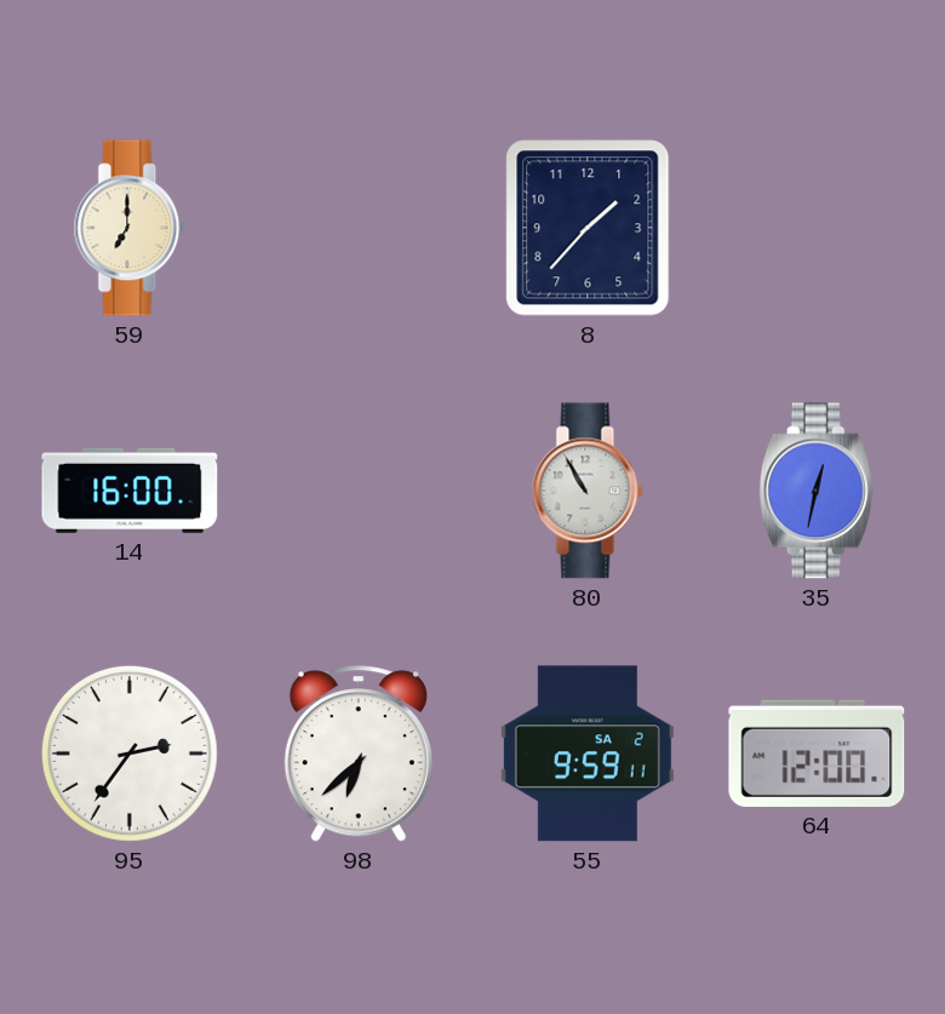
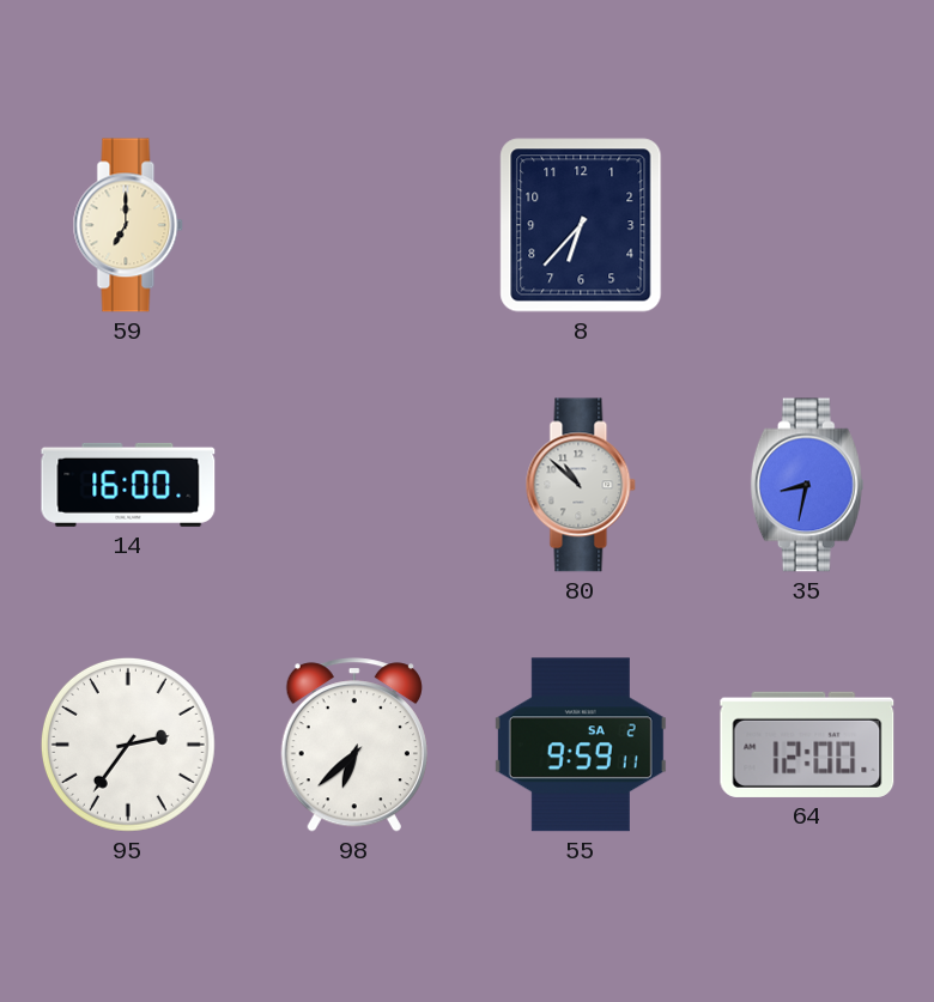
8: 1:37 -> 6:37 (581, 225)
80: 10:55 -> 10:52 (581, 485)
35: 12:32 -> 8:32 (807, 485)
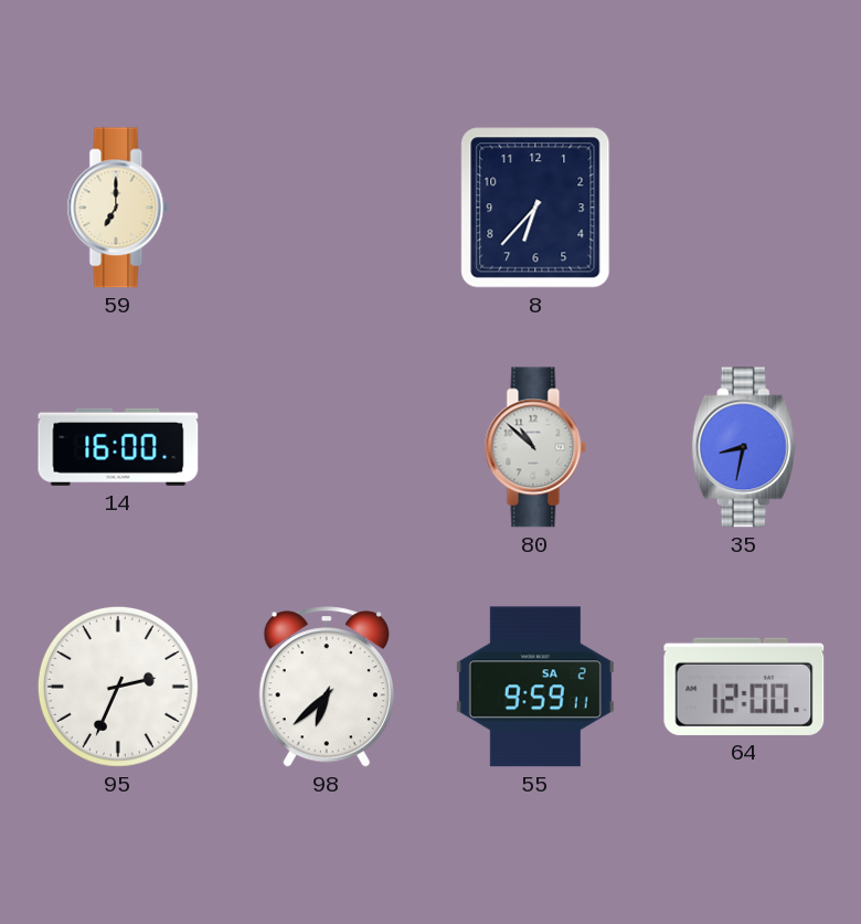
95: 2:36 -> 2:34 (118, 687)
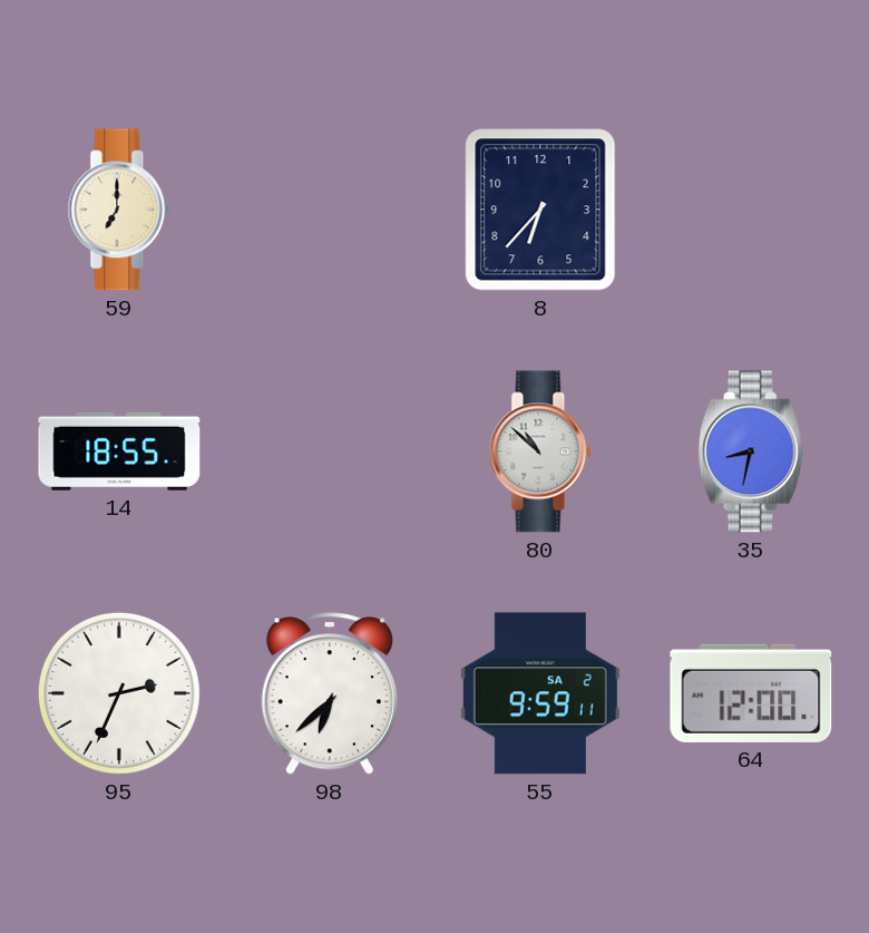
14: 16:00 -> 18:55 (119, 451)
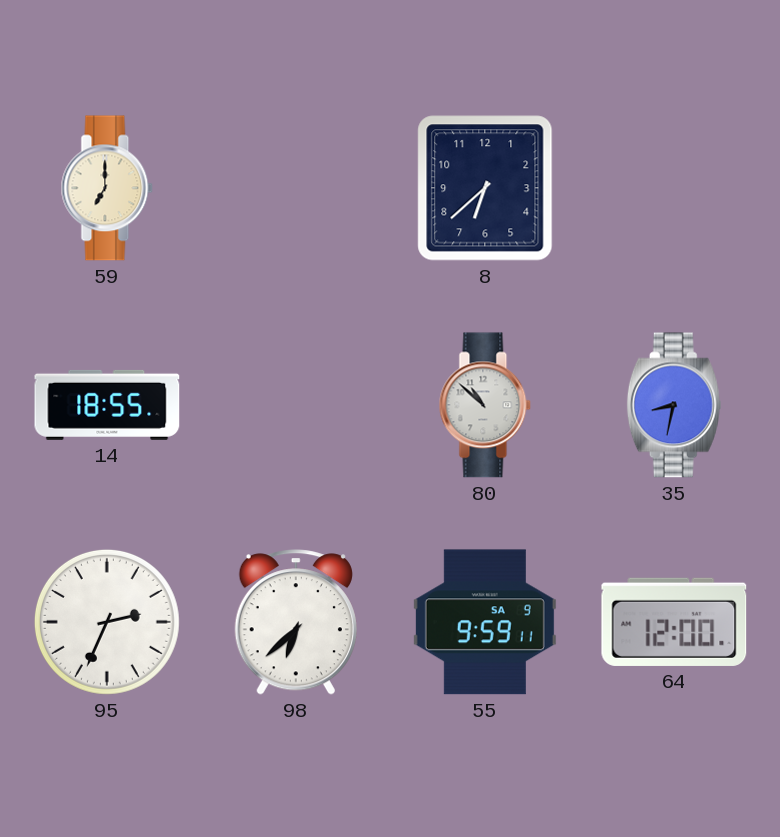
8: 6:37 -> 6:38 (485, 188)
55 date: SA 2 -> SA 9 (485, 622)
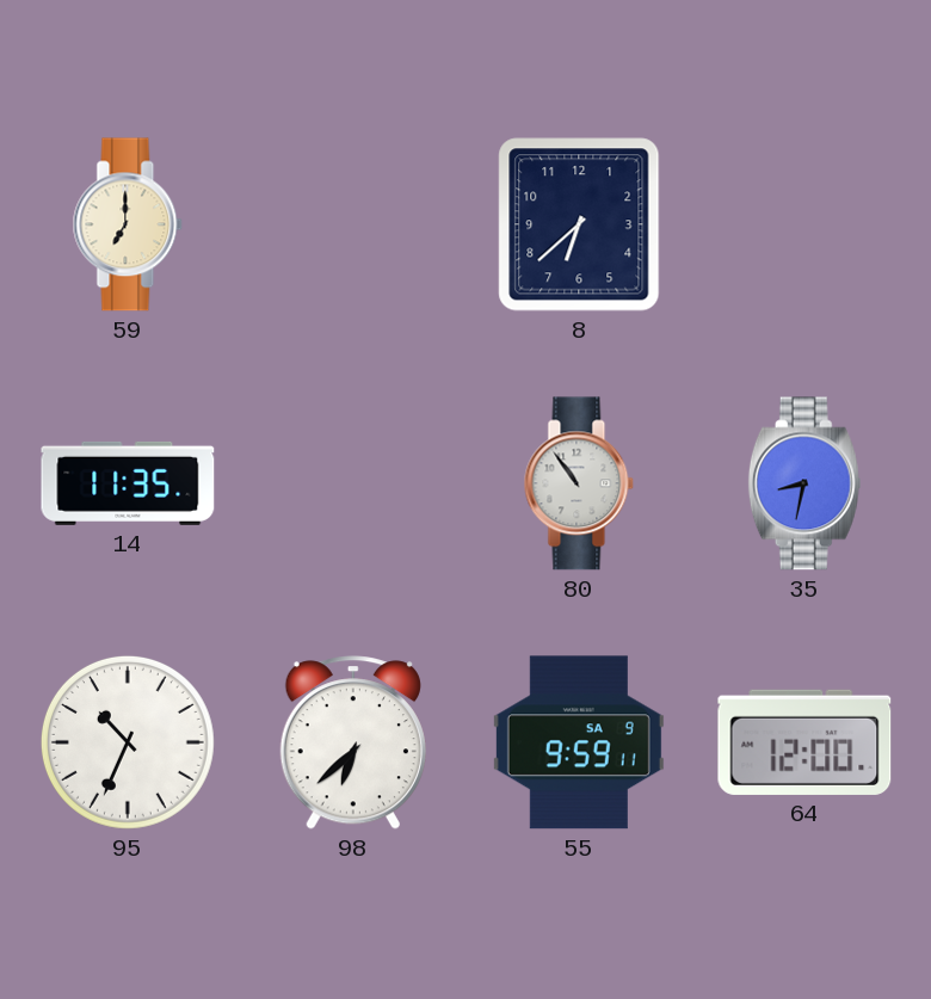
14: 18:55 -> 11:35 (128, 483)
80: 10:52 -> 10:54 (579, 483)
95: 2:34 -> 10:34 (128, 742)
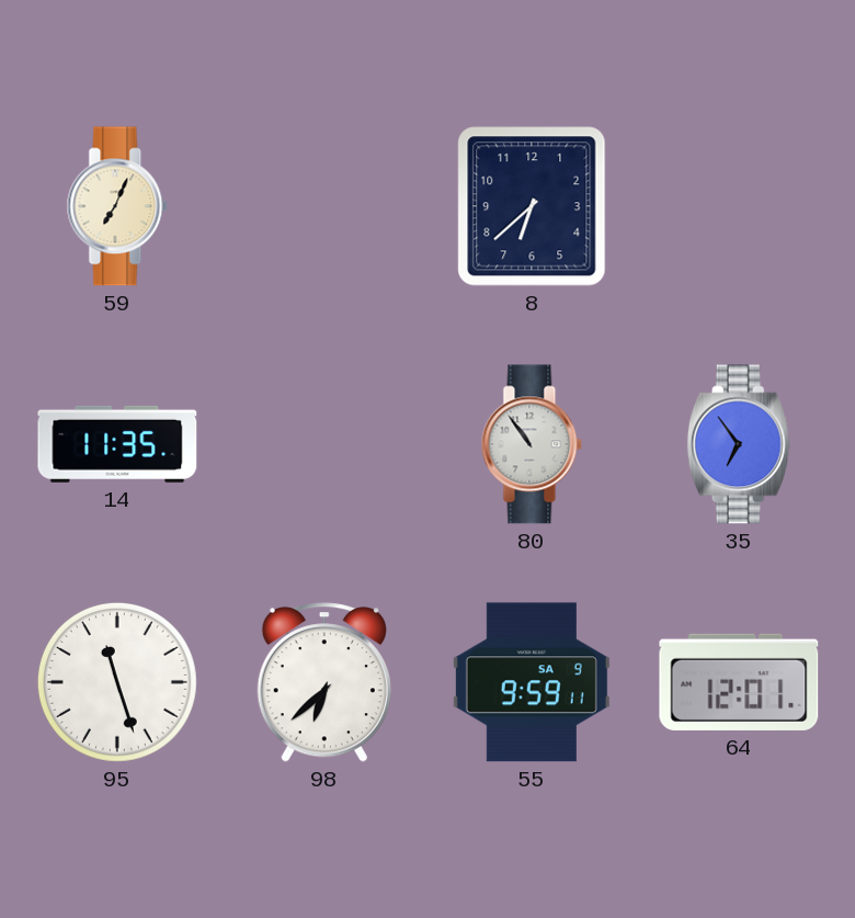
59: 7:00 -> 7:04 (117, 206)
35: 8:32 -> 6:54 (739, 444)
95: 10:34 -> 11:27 (117, 682)
64: 12:00 -> 12:01 (739, 682)
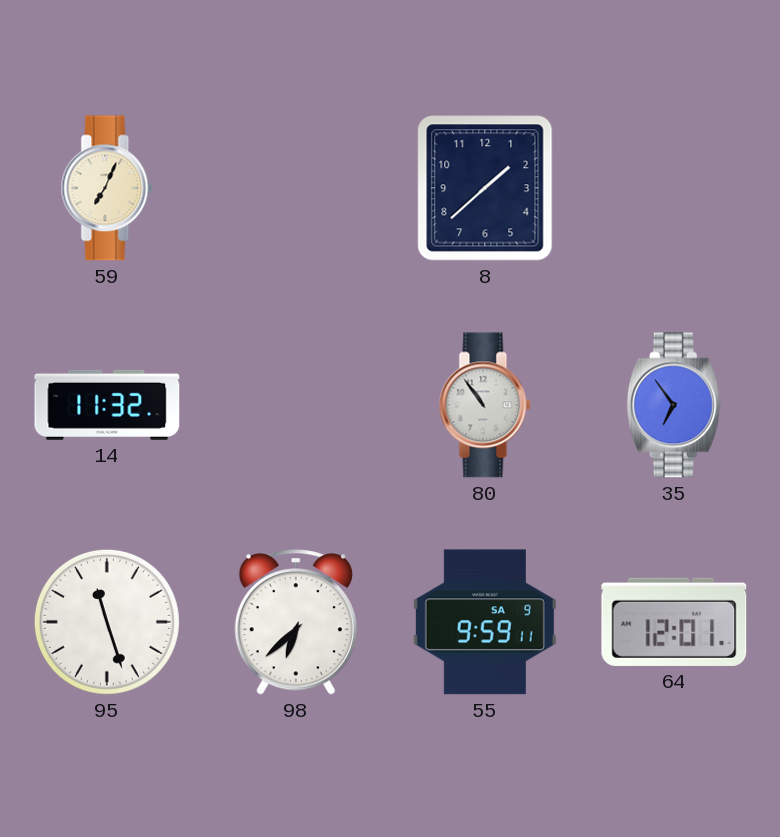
8: 6:38 -> 1:38 (485, 188)
14: 11:35 -> 11:32 (107, 405)
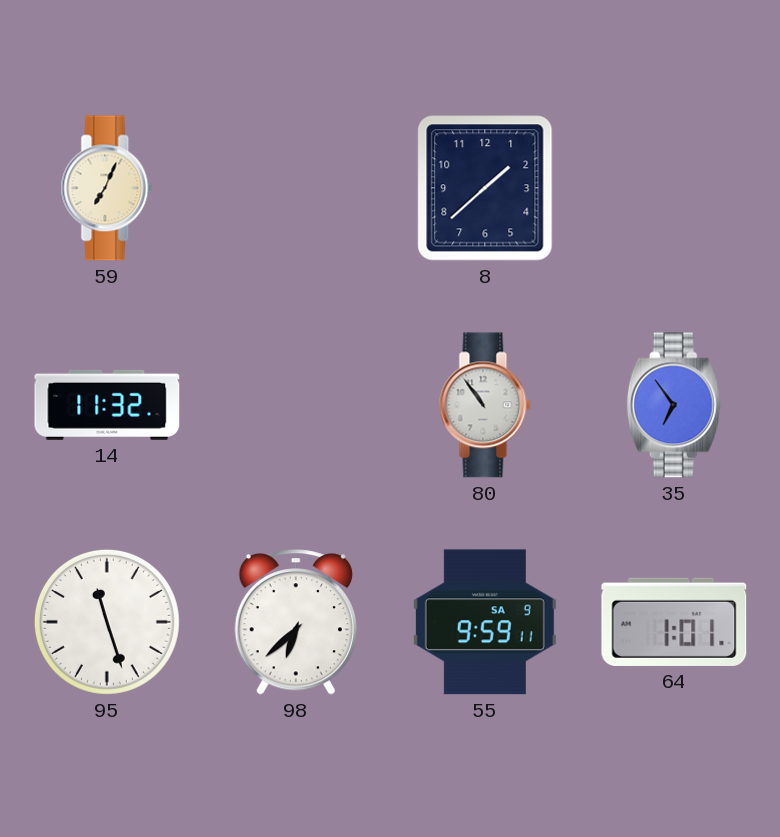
64: 12:01 -> 1:01 (674, 622)
